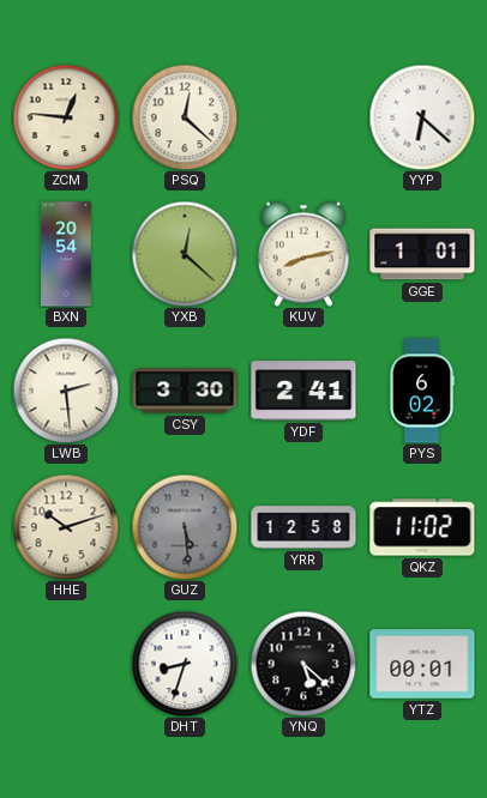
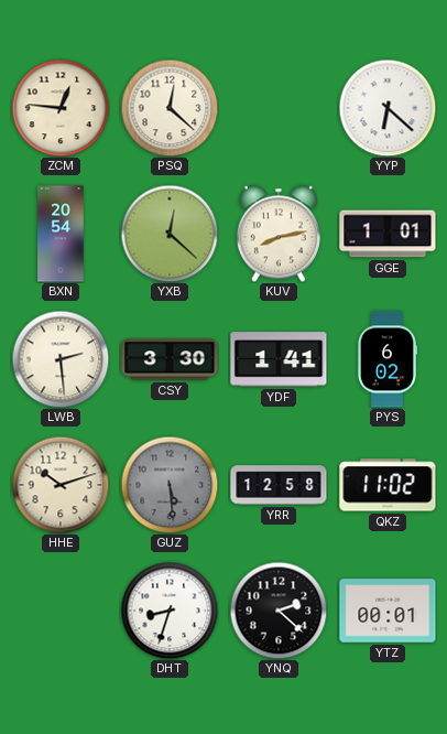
YDF: 2:41 -> 1:41 (279, 359)
YNQ: 5:22 -> 2:22 (279, 611)
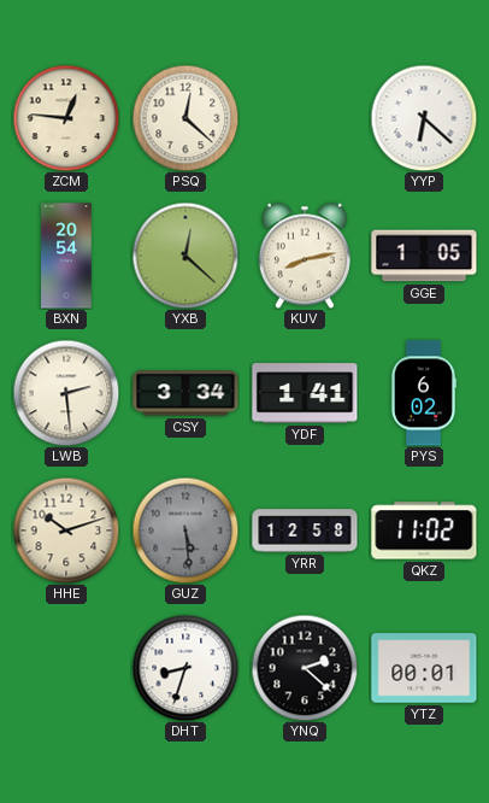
GGE: 1:01 -> 1:05 (424, 256)
CSY: 3:30 -> 3:34 (185, 393)
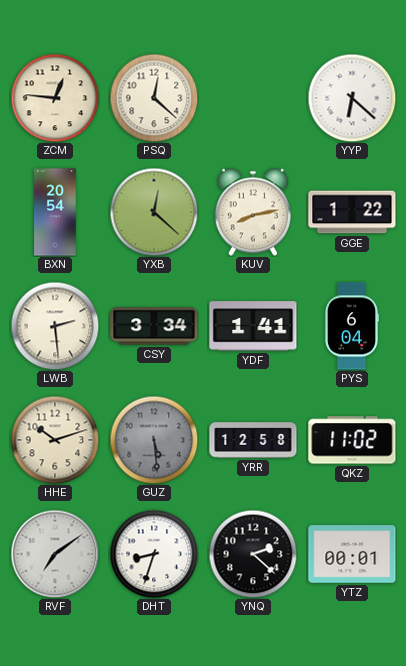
GGE: 1:05 -> 1:22 (352, 212)
PYS: 6:02 -> 6:04 (351, 326)
RVF: none -> 7:09 (55, 554)
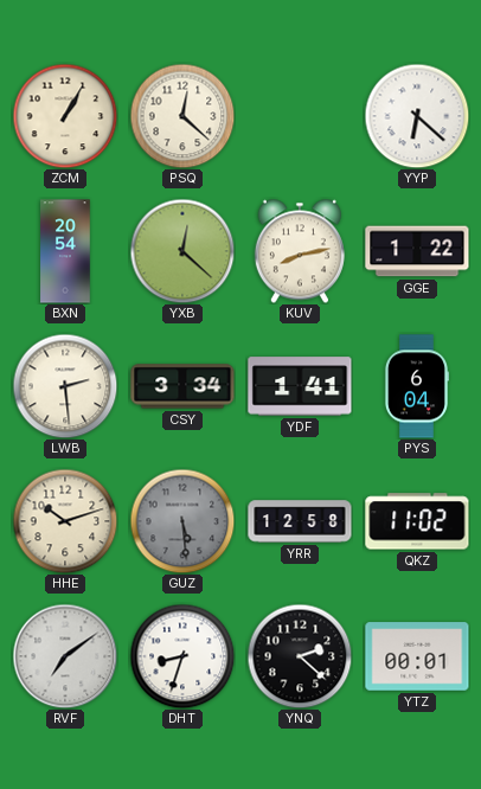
ZCM: 12:46 -> 1:05 (65, 116)
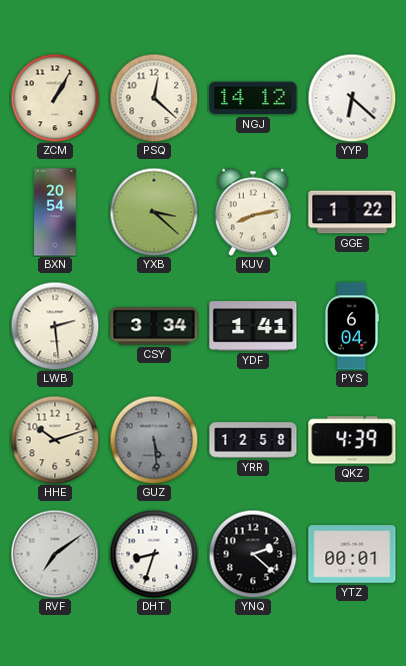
NGJ: none -> 14:12 (253, 98)
YXB: 12:22 -> 3:22 (154, 212)
QKZ: 11:02 -> 4:39 (352, 440)
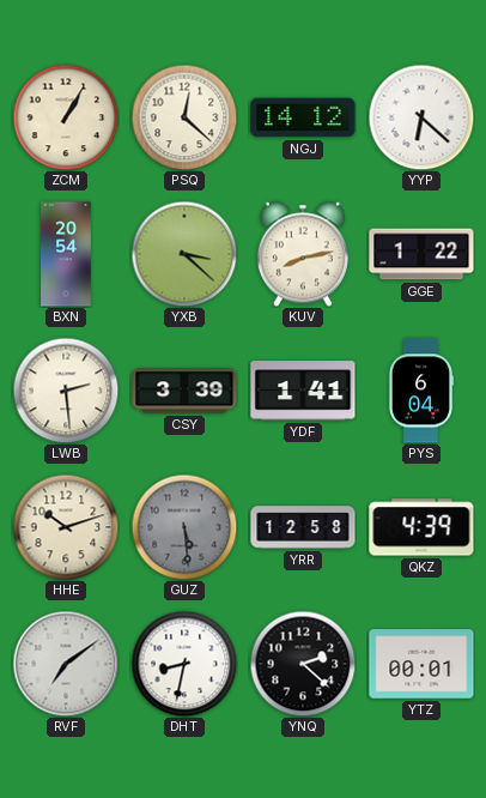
CSY: 3:34 -> 3:39 (184, 391)
DHT: 8:33 -> 8:32 (184, 664)
